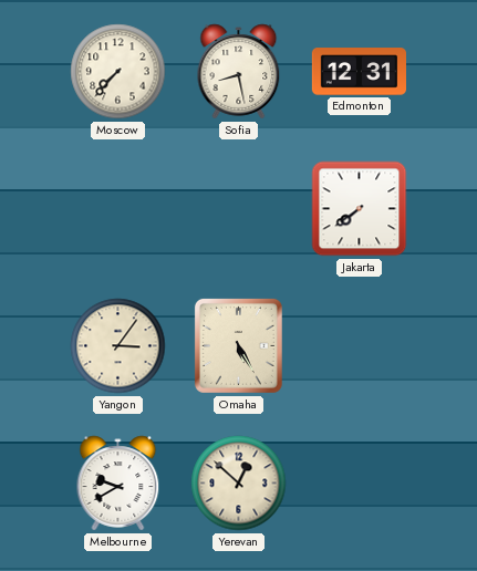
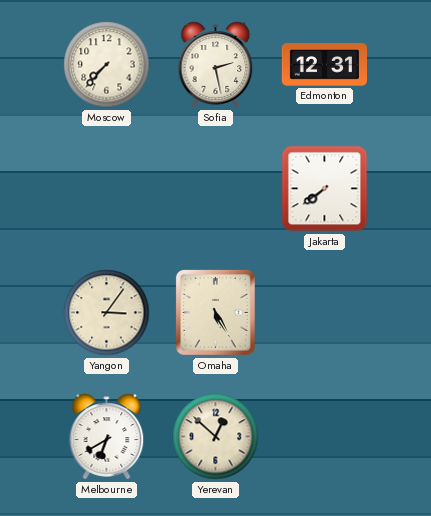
Sofia: 8:28 -> 2:28 (216, 65)
Melbourne: 9:40 -> 6:40 (107, 437)
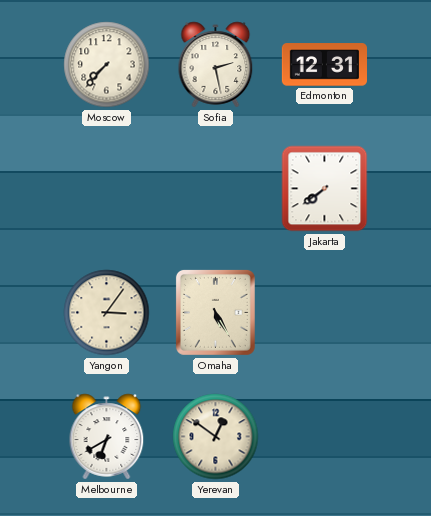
Yerevan: 12:52 -> 12:51 (216, 437)
